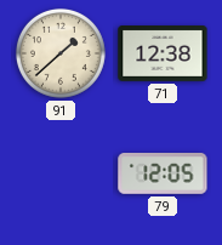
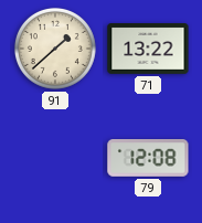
71: 12:38 -> 13:22 (148, 50)
79: 12:05 -> 12:08 (148, 158)
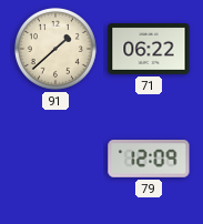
71: 13:22 -> 06:22 (149, 50)
79: 12:08 -> 12:09 (149, 159)
